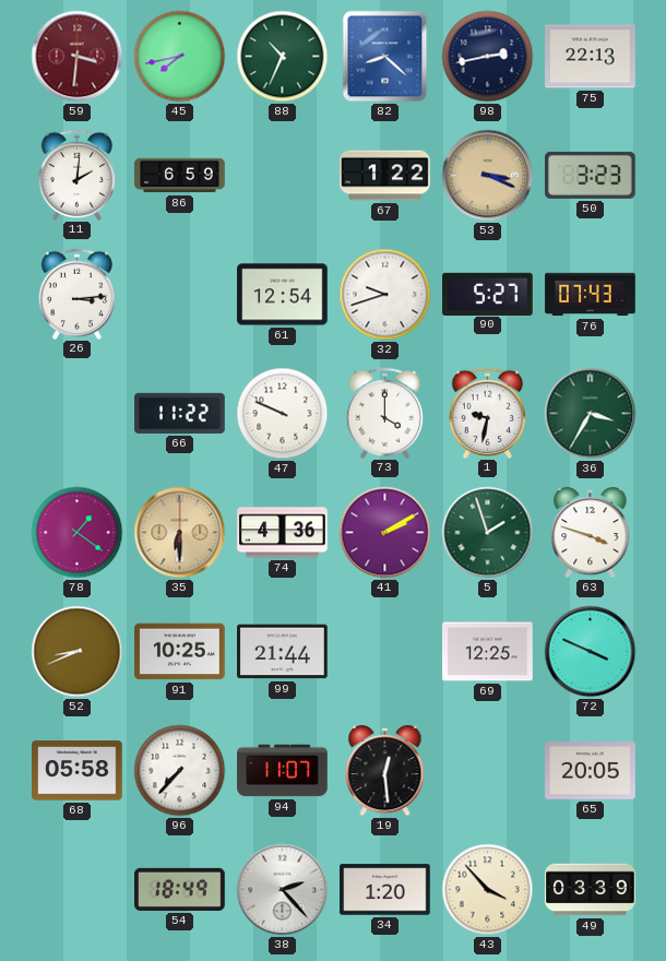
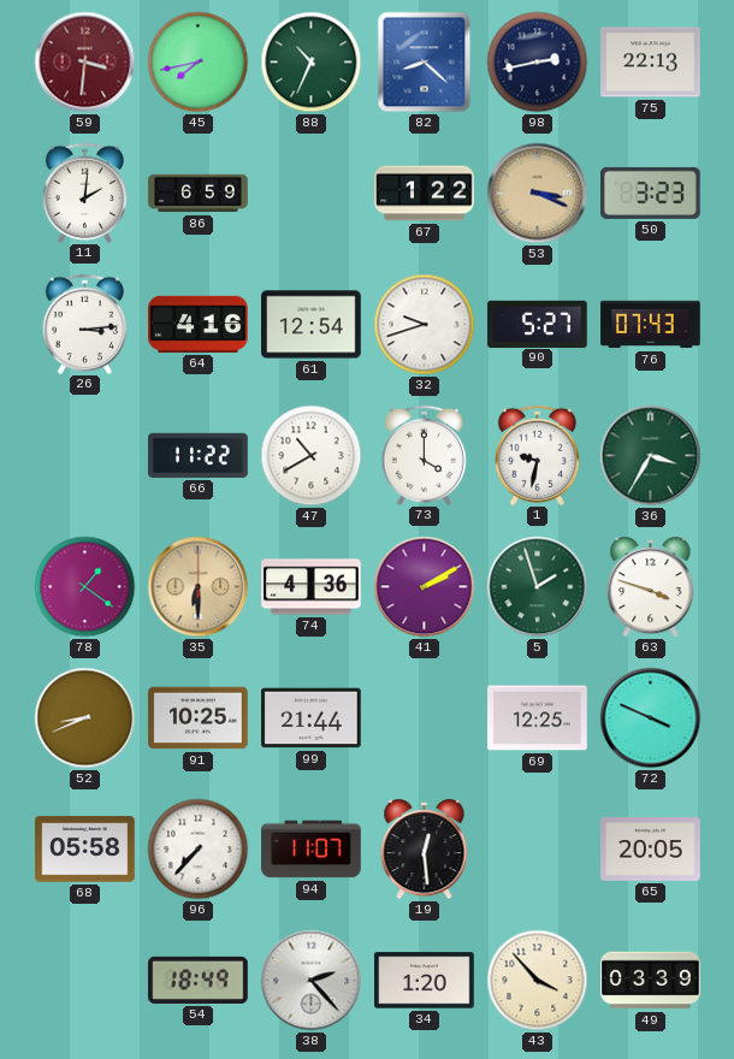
64: none -> 4:16 (199, 324)
47: 9:49 -> 10:40 (312, 456)
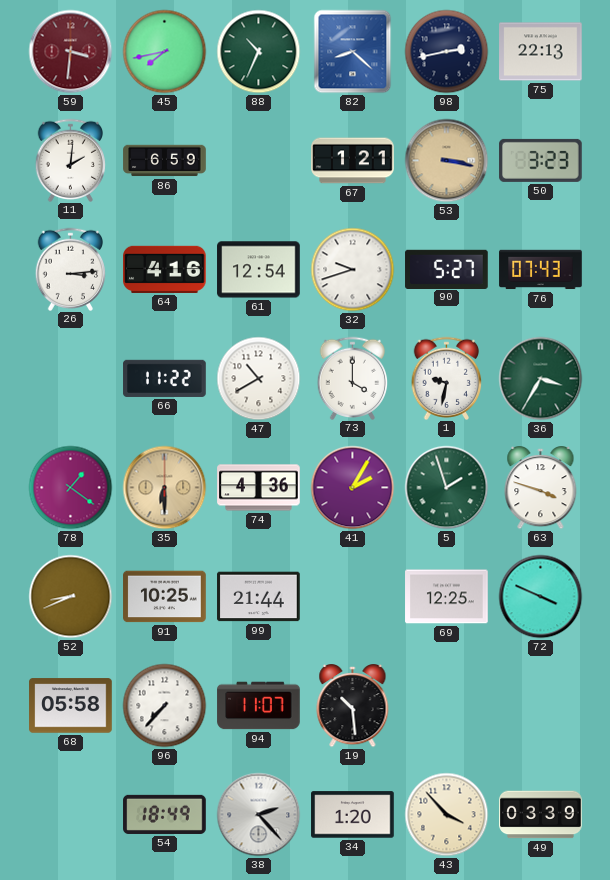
67: 1:22 -> 1:21 (353, 161)
53: 3:19 -> 3:17 (447, 161)
41: 2:10 -> 2:05 (353, 488)
19: 12:29 -> 10:29 (353, 707)
65: 20:05 -> none (651, 850)
